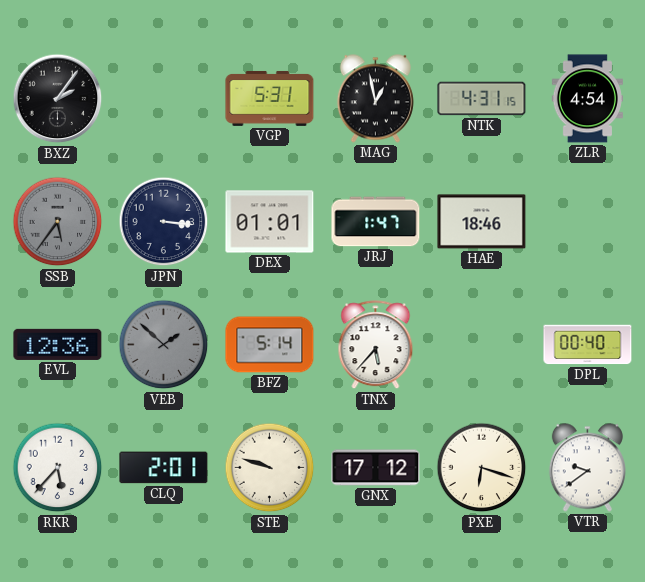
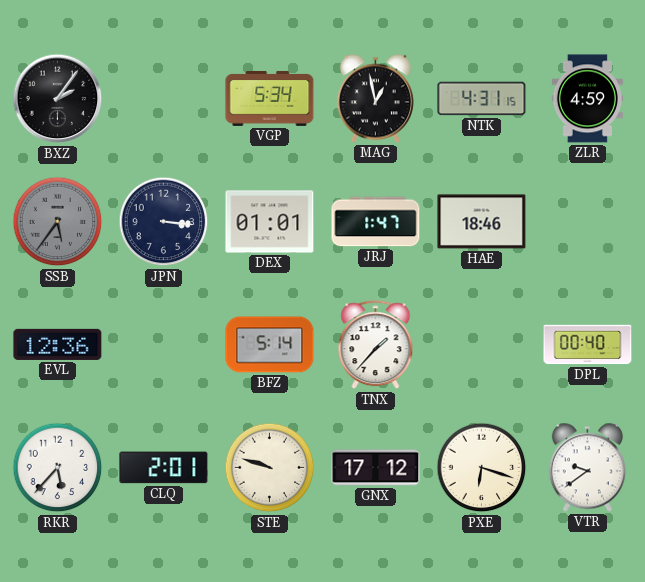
VGP: 5:31 -> 5:34 (270, 98)
ZLR: 4:54 -> 4:59 (587, 99)
VEB: 1:52 -> none (164, 345)
TNX: 5:37 -> 1:37 (376, 345)
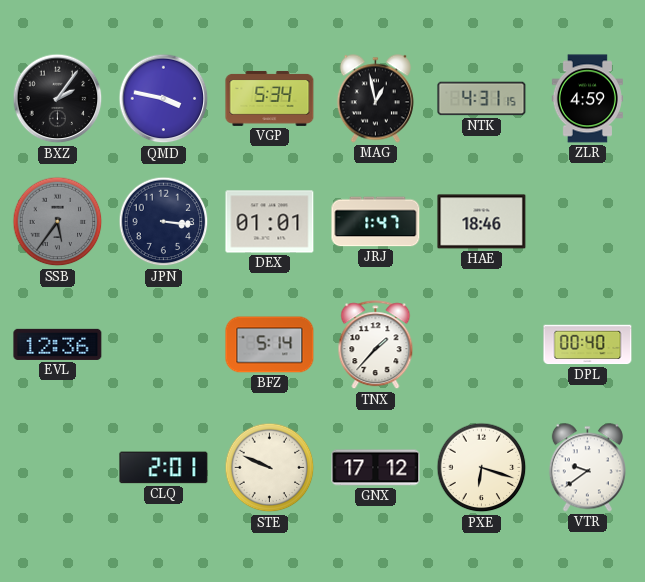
QMD: none -> 3:47 (164, 99)
RKR: 5:37 -> none (58, 468)
STE: 9:48 -> 9:49 (270, 468)
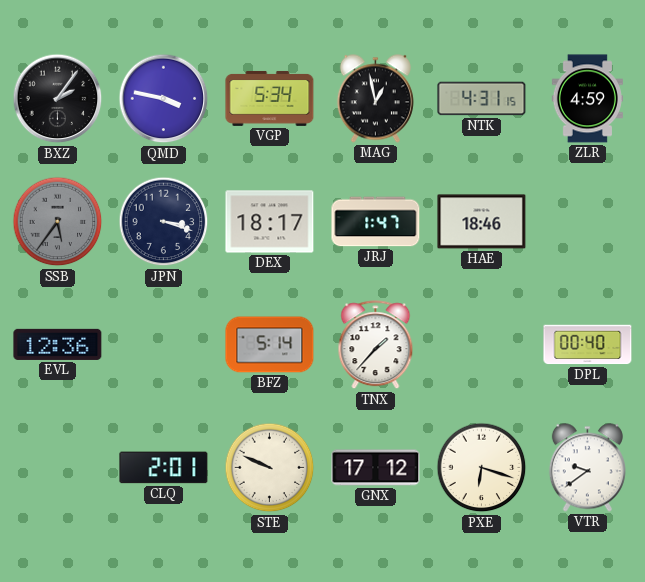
JPN: 3:16 -> 3:18 (164, 222)
DEX: 01:01 -> 18:17 (270, 222)
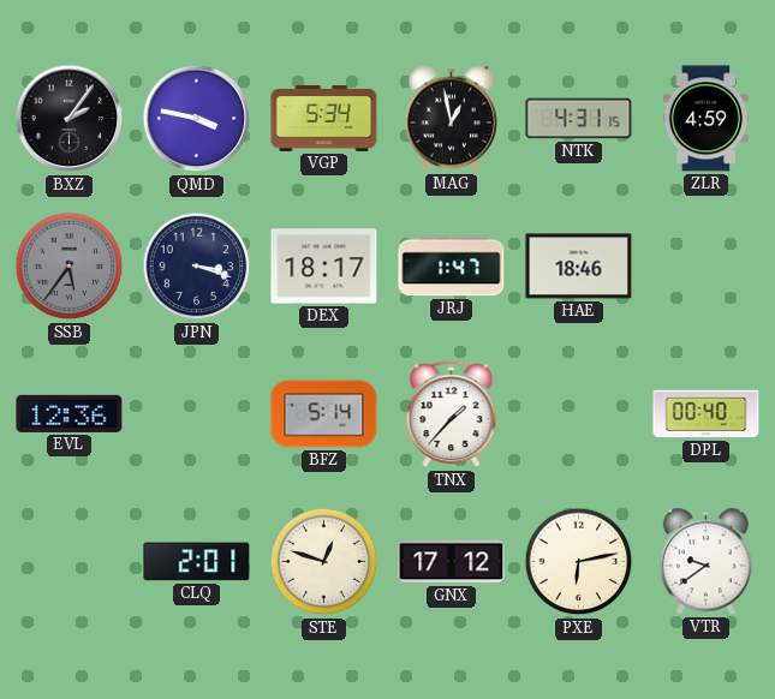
STE: 9:49 -> 12:48 (324, 562)
PXE: 6:18 -> 6:13 (579, 562)
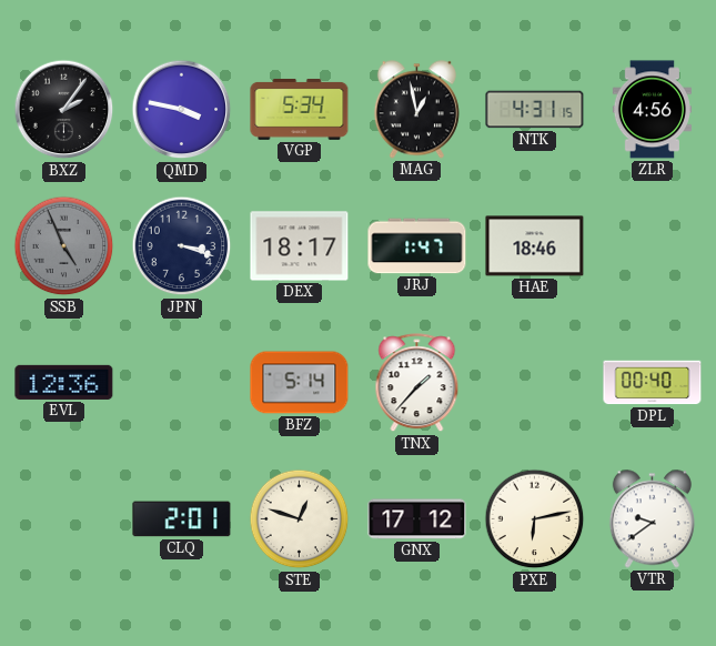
ZLR: 4:59 -> 4:56 (652, 110)
SSB: 5:36 -> 4:56 (64, 246)
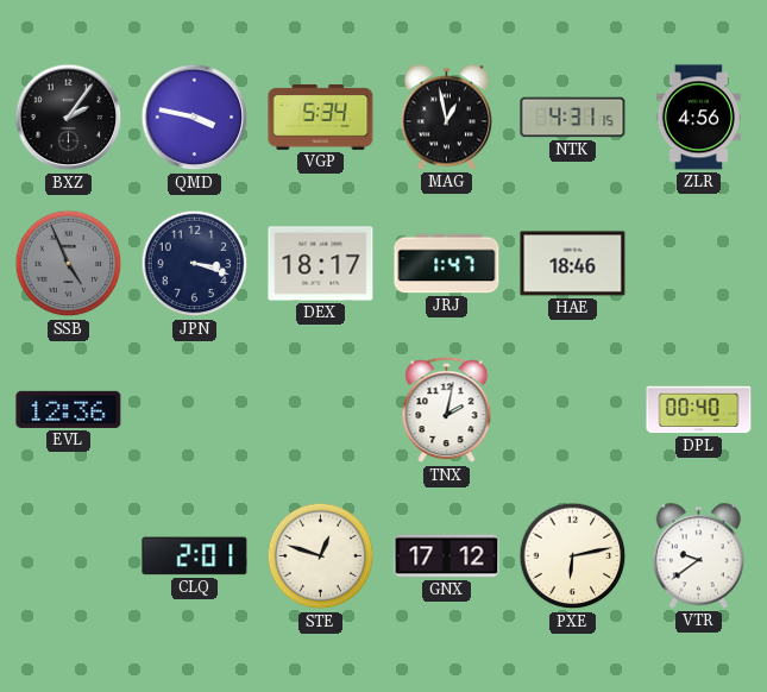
BFZ: 5:14 -> none (300, 383)
TNX: 1:37 -> 2:02 (447, 410)
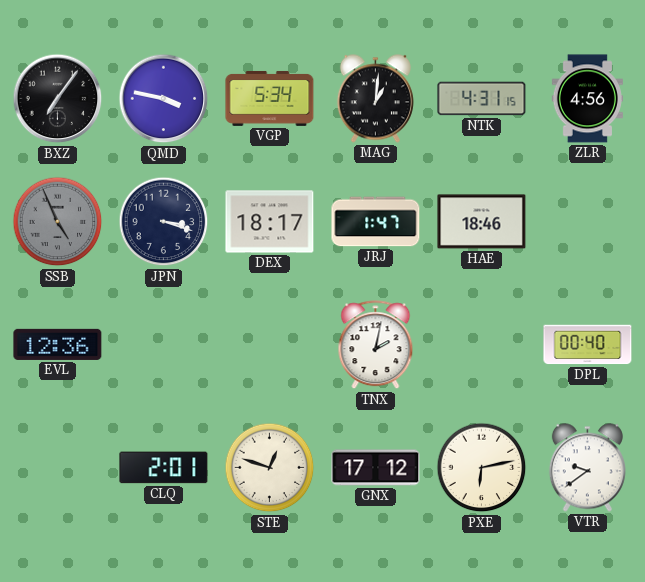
BXZ: 2:06 -> 7:06 (58, 99)
MAG: 12:58 -> 1:01 (375, 99)
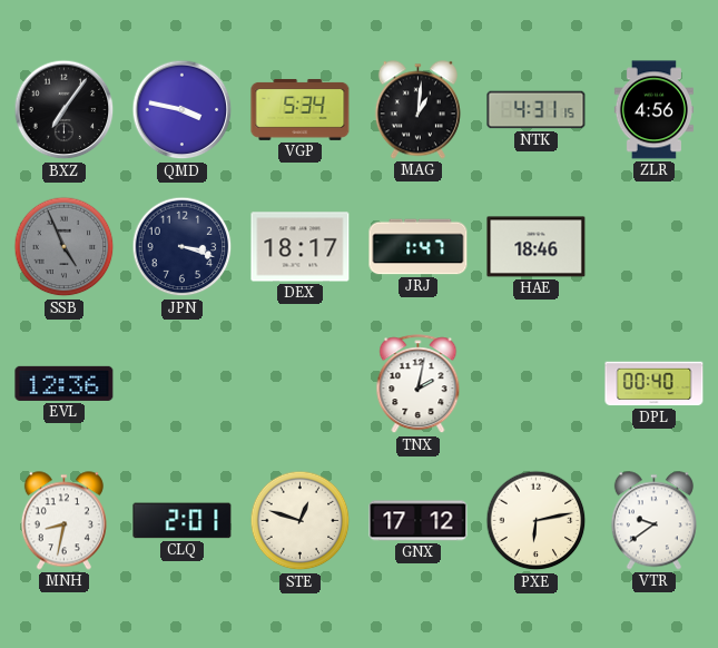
MNH: none -> 8:32 (63, 521)
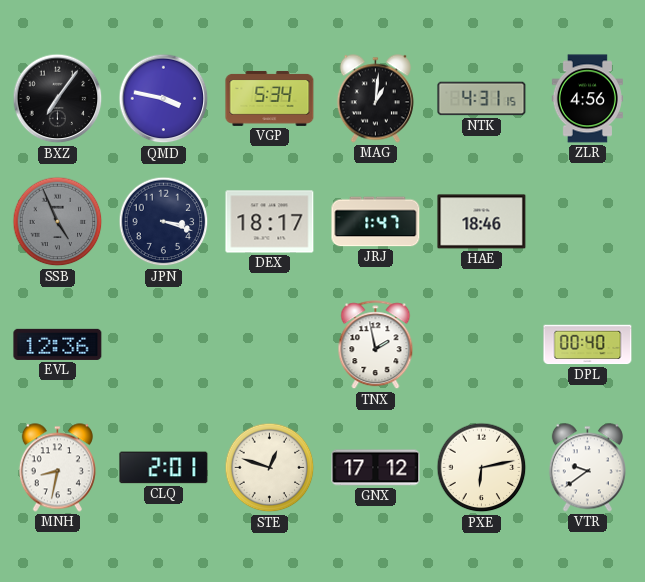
TNX: 2:02 -> 1:58 (376, 345)
